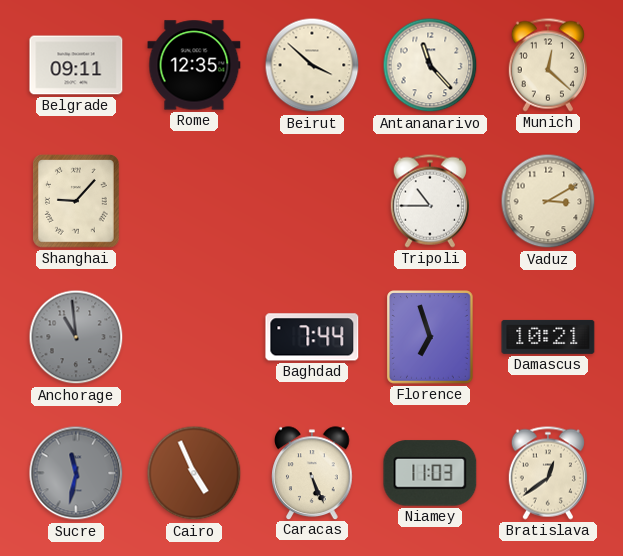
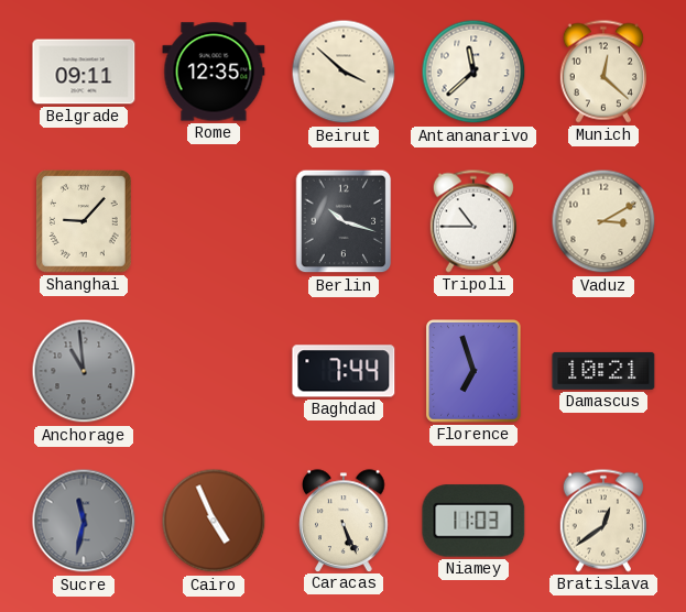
Antananarivo: 11:23 -> 11:38 (473, 72)
Berlin: none -> 10:18 (344, 221)
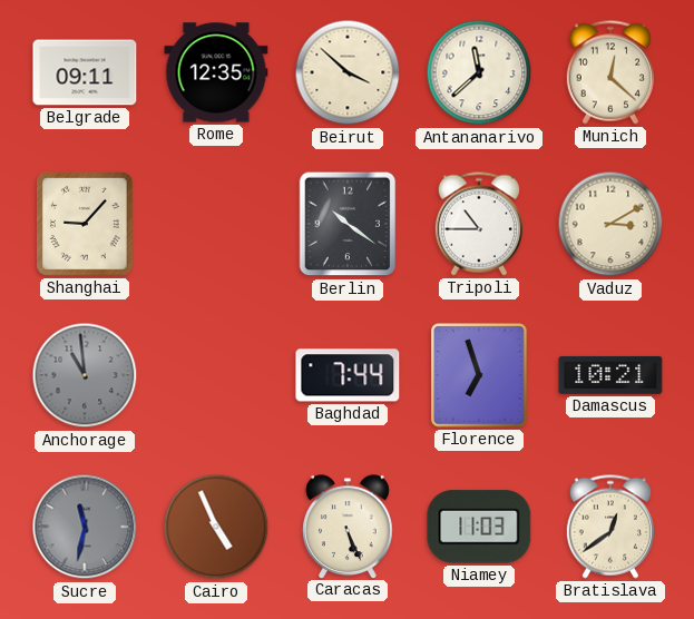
Berlin: 10:18 -> 10:21 (348, 224)
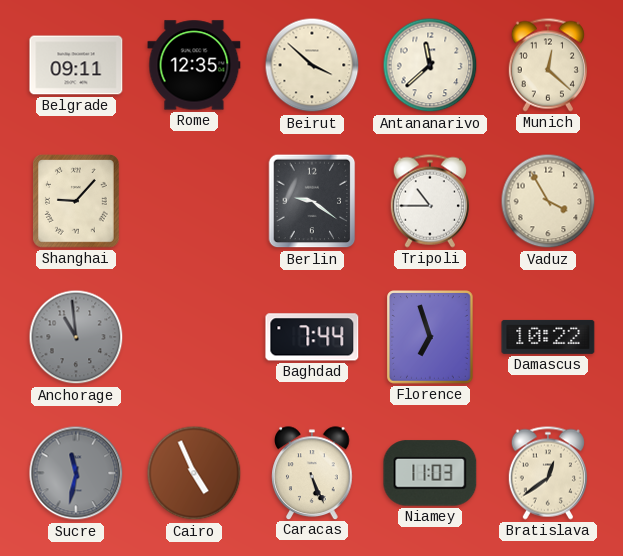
Berlin: 10:21 -> 9:21 (312, 201)
Vaduz: 3:10 -> 3:55 (548, 201)
Damascus: 10:21 -> 10:22 (548, 337)
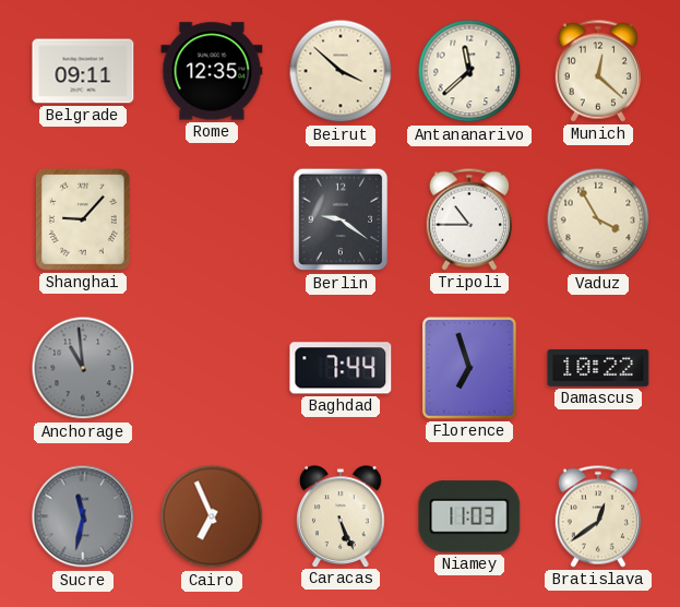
Cairo: 4:56 -> 6:56 (212, 516)
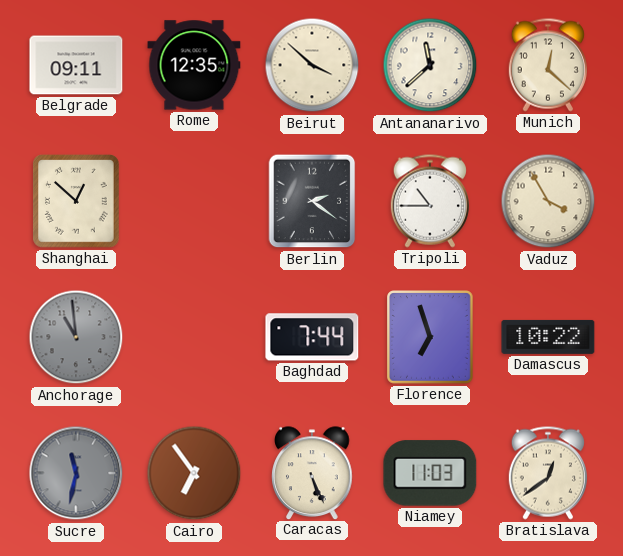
Shanghai: 9:07 -> 12:52 (77, 202)
Berlin: 9:21 -> 2:21 (312, 201)
Cairo: 6:56 -> 6:54 (194, 473)
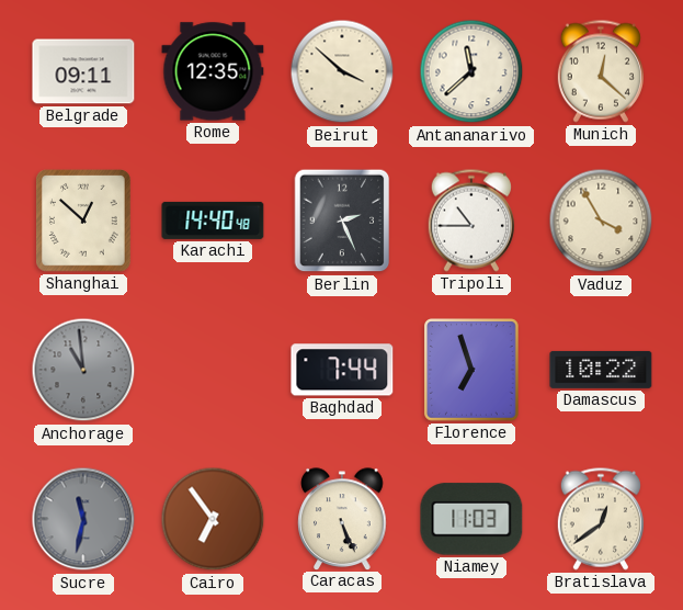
Karachi: none -> 14:40 (213, 221)
Berlin: 2:21 -> 2:26 (342, 221)
